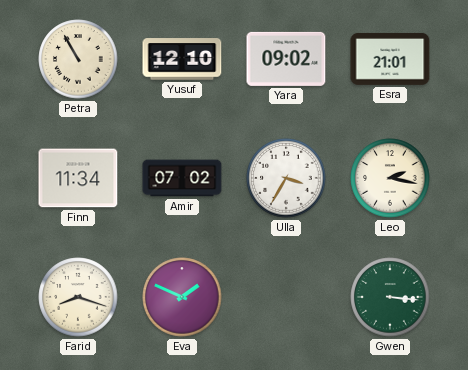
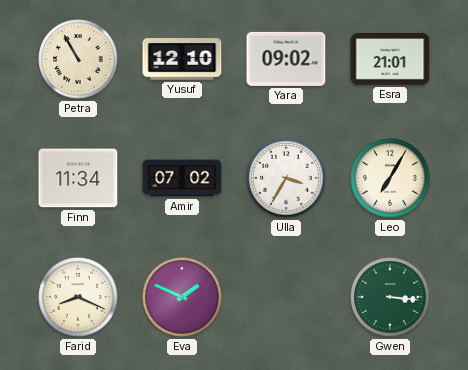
Leo: 2:17 -> 7:05 (390, 178)
Farid: 8:18 -> 8:19 (78, 297)
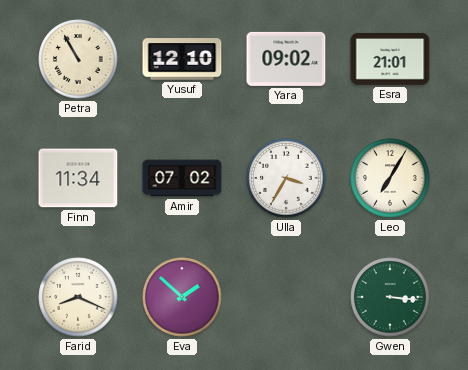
Eva: 1:49 -> 1:52 (182, 297)
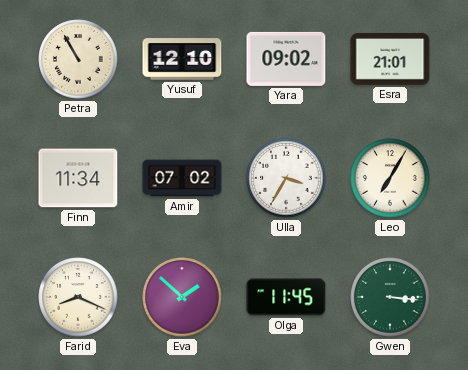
Olga: none -> 11:45 (286, 297)
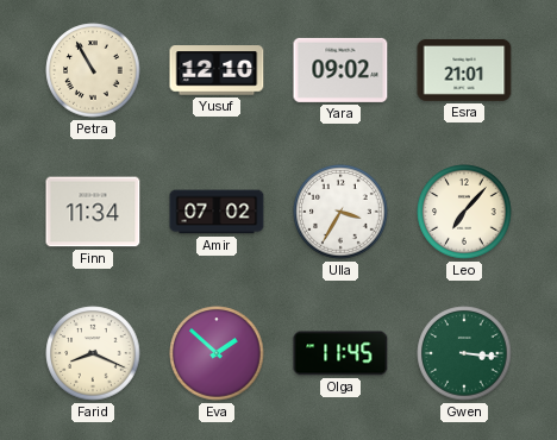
Leo: 7:05 -> 7:07 (464, 212)
